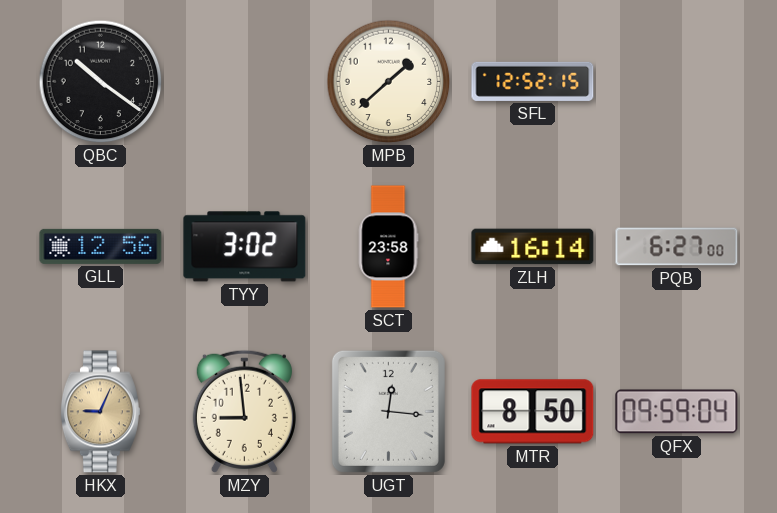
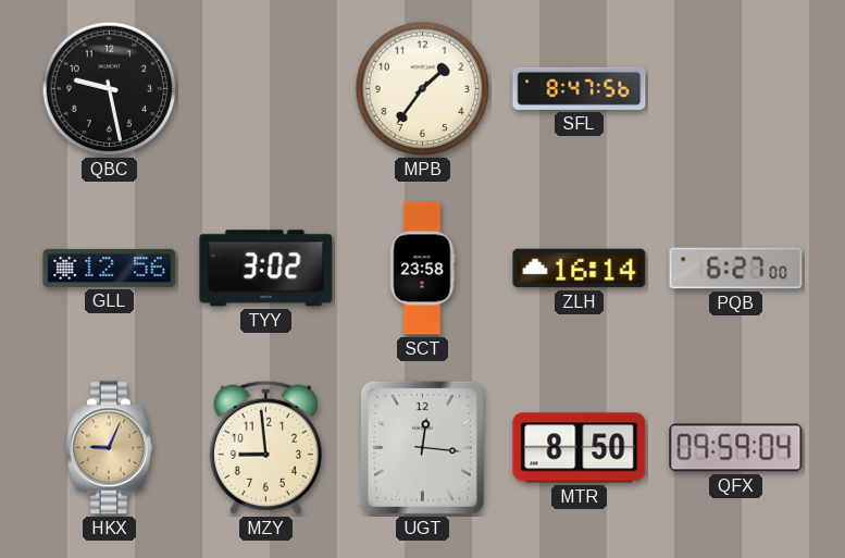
QBC: 10:21 -> 9:28 (110, 89)
MPB: 1:38 -> 1:36 (423, 89)
SFL: 12:52 -> 8:47 (580, 88)
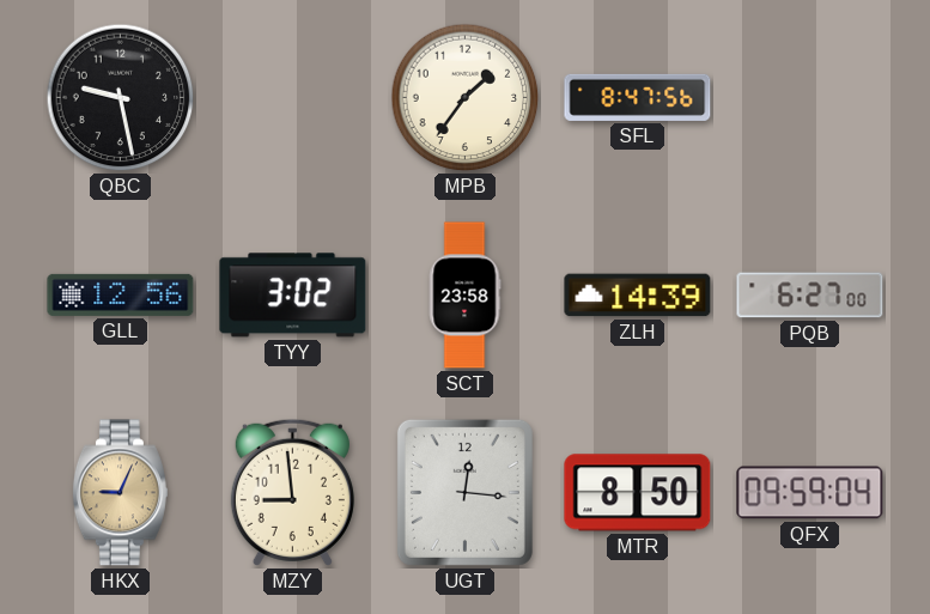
ZLH: 16:14 -> 14:39 (638, 296)
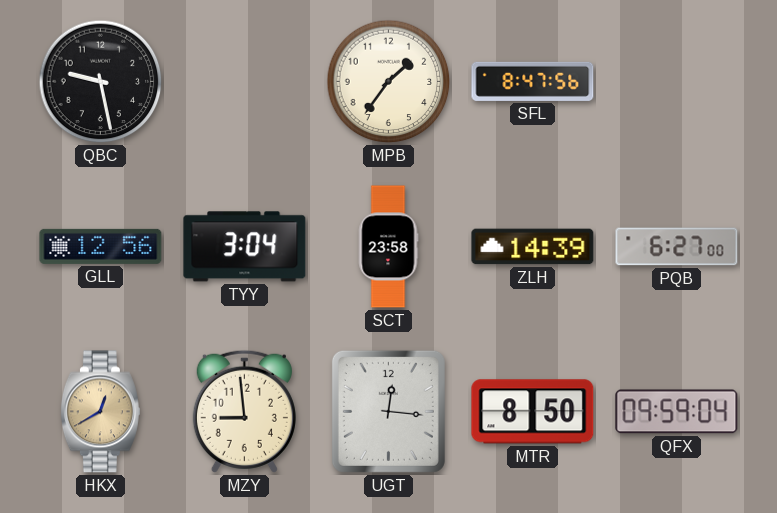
TYY: 3:02 -> 3:04 (245, 247)
HKX: 9:04 -> 12:40 (100, 412)
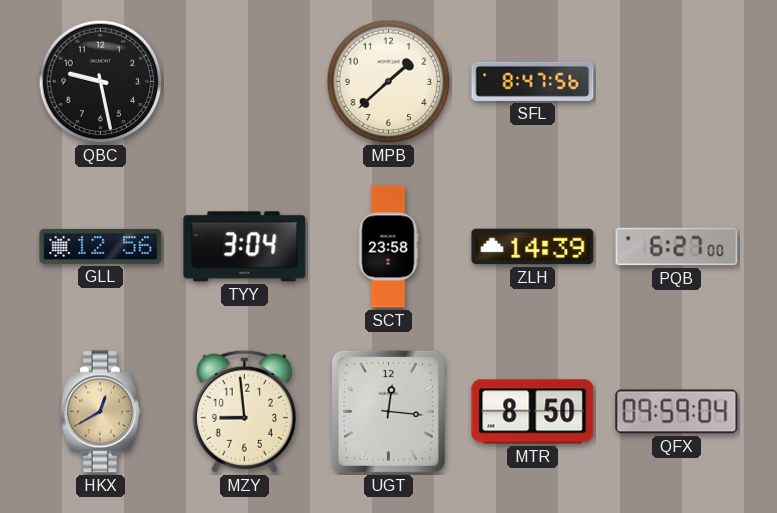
MPB: 1:36 -> 1:38 (389, 82)
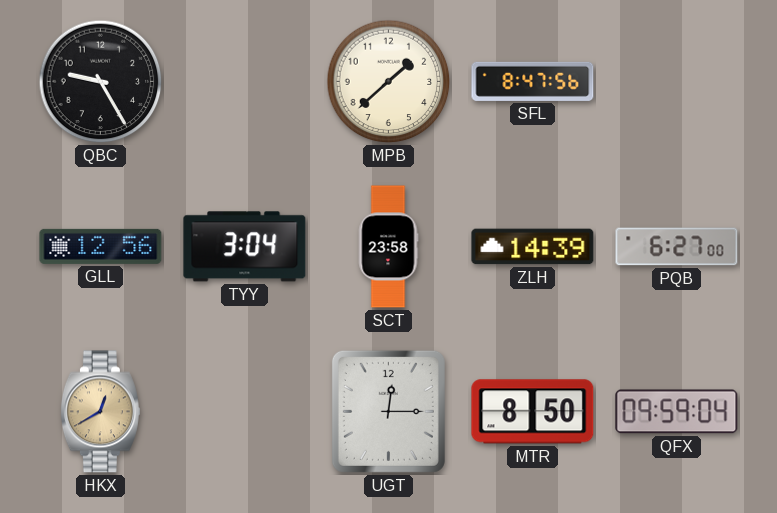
QBC: 9:28 -> 9:25 (101, 82)
MZY: 8:59 -> none (244, 411)
UGT: 12:16 -> 12:15 (388, 411)
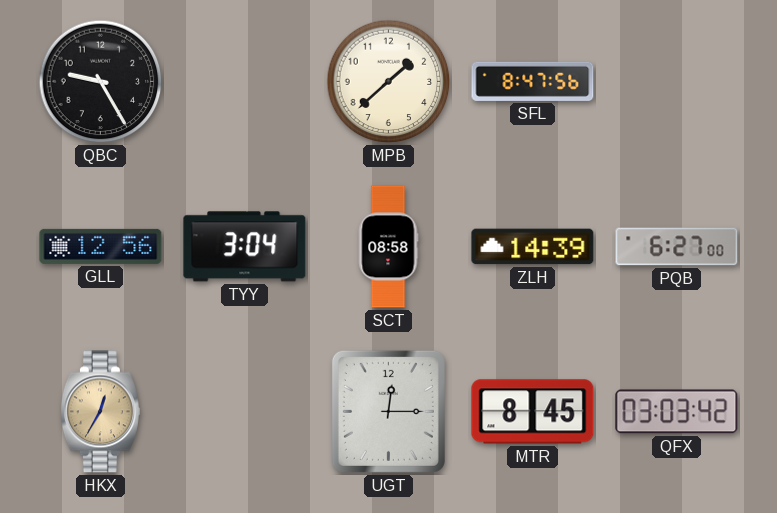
SCT: 23:58 -> 08:58 (388, 247)
HKX: 12:40 -> 12:35 (100, 412)
MTR: 8:50 -> 8:45 (533, 412)
QFX: 09:59 -> 03:03 (677, 412)
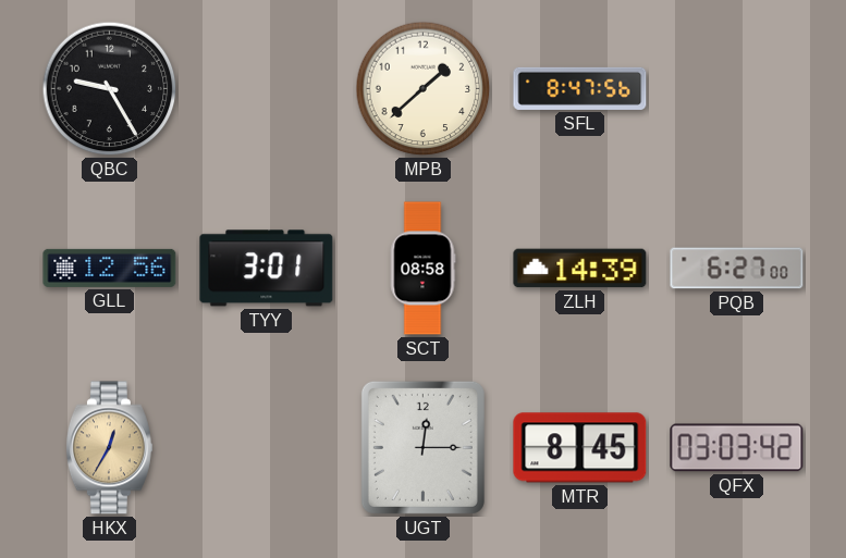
TYY: 3:04 -> 3:01 (267, 269)
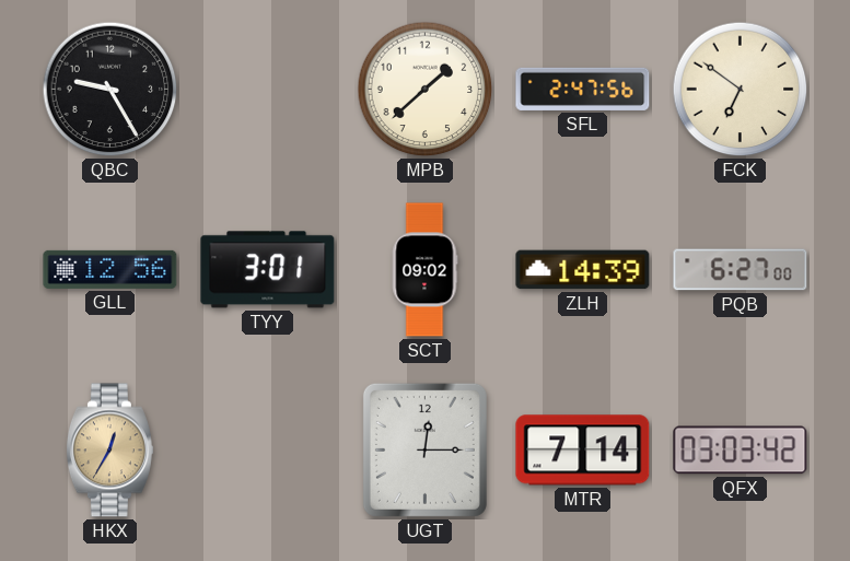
SFL: 8:47 -> 2:47 (583, 89)
FCK: none -> 6:51 (741, 90)
SCT: 08:58 -> 09:02 (424, 270)
MTR: 8:45 -> 7:14 (583, 451)
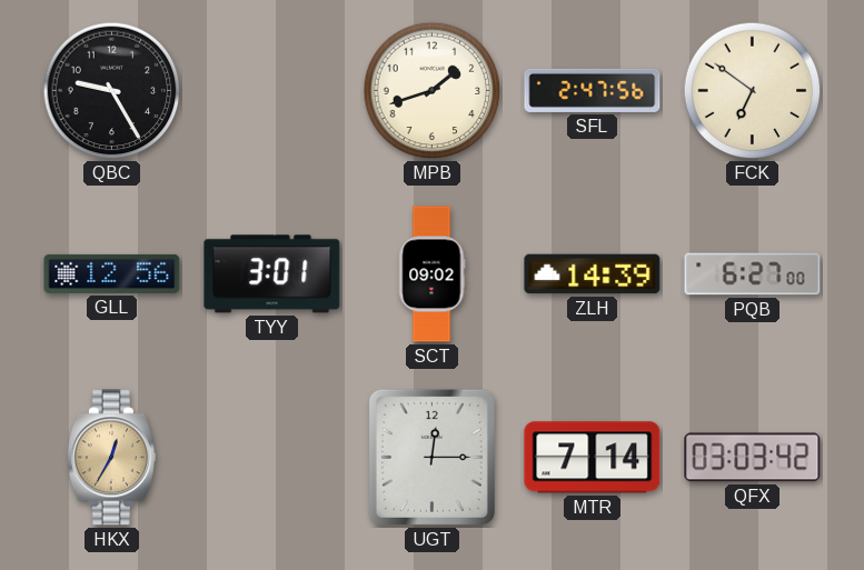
MPB: 1:38 -> 1:42 (433, 91)
